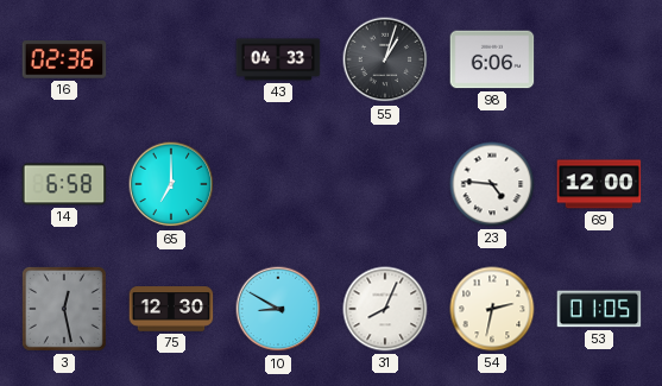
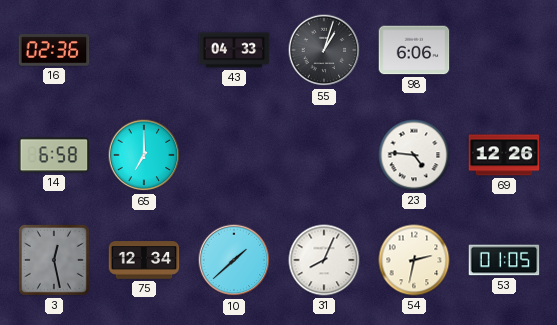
69: 12:00 -> 12:26 (504, 155)
75: 12:30 -> 12:34 (144, 260)
10: 8:50 -> 1:38 (234, 260)
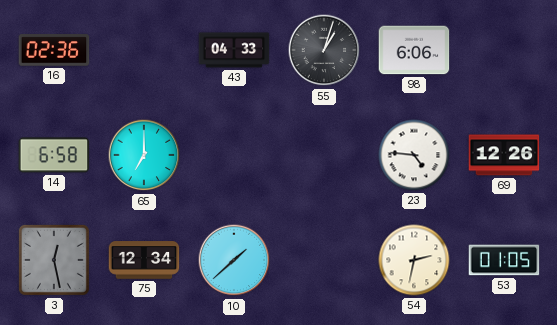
31: 8:04 -> none (324, 260)
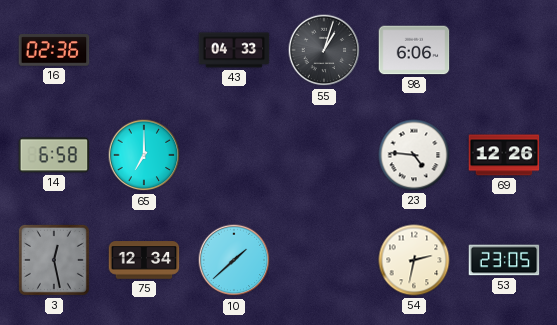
53: 01:05 -> 23:05 (504, 260)
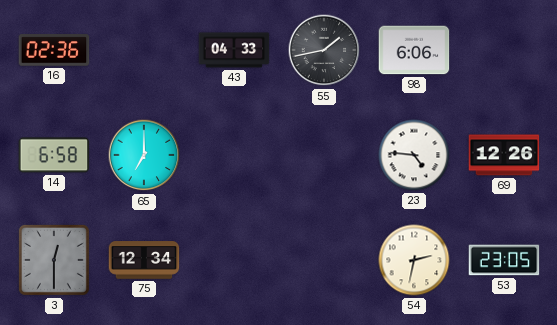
55: 1:03 -> 1:43 (324, 50)
3: 12:28 -> 12:30 (54, 260)
10: 1:38 -> none (234, 260)
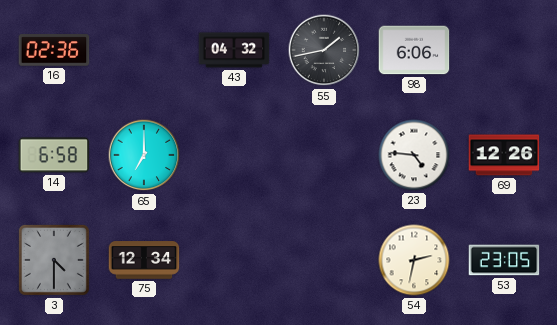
43: 04:33 -> 04:32 (234, 50)
3: 12:30 -> 4:30 (54, 260)
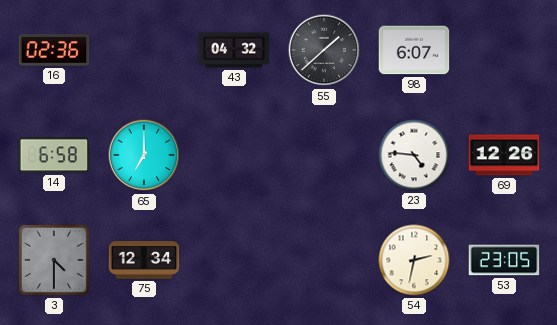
55: 1:43 -> 1:38 (324, 50)
98: 6:06 -> 6:07 (414, 50)
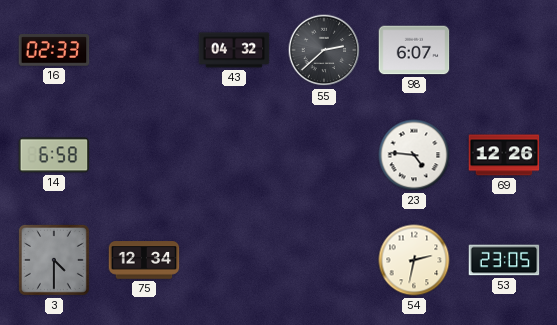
16: 02:36 -> 02:33 (54, 50)
55: 1:38 -> 2:38 (324, 50)
65: 7:00 -> none (144, 155)
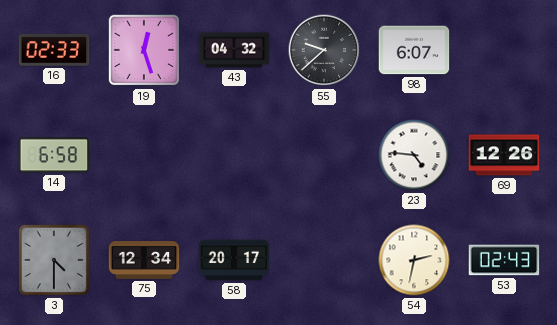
19: none -> 12:27 (144, 50)
55: 2:38 -> 9:38 (324, 50)
58: none -> 20:17 (234, 260)
53: 23:05 -> 02:43 (504, 260)
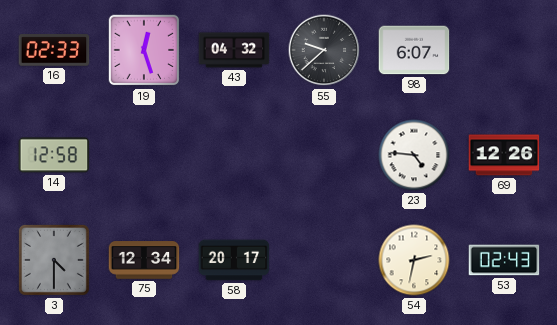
14: 6:58 -> 12:58 (54, 155)
